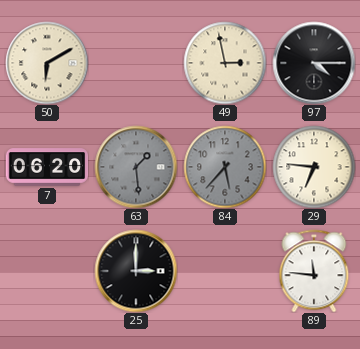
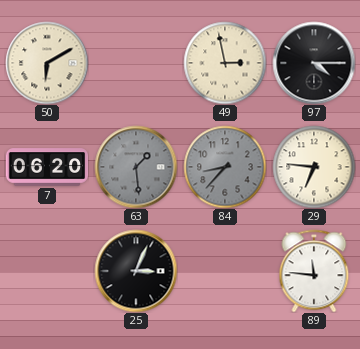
84: 5:37 -> 8:37 (225, 167)
25: 3:00 -> 3:04 (136, 271)
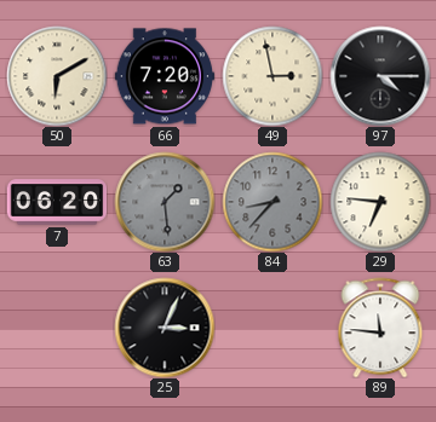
66: none -> 7:20 (163, 76)
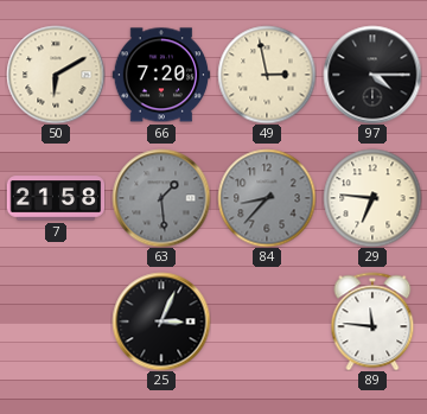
7: 06:20 -> 21:58 (56, 198)
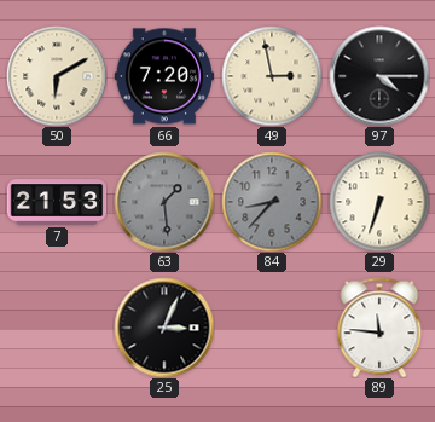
7: 21:58 -> 21:53 (57, 202)
29: 6:46 -> 6:33 (379, 202)
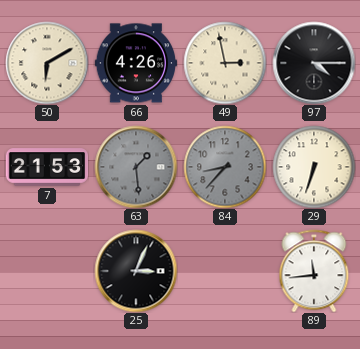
66: 7:20 -> 4:26 (135, 63)
89: 11:46 -> 11:44 (314, 271)
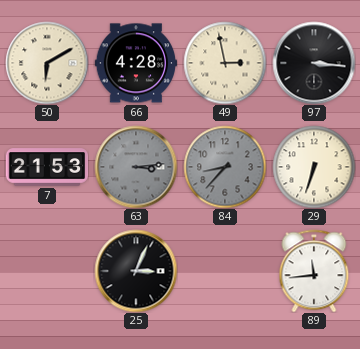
66: 4:26 -> 4:28 (135, 63)
97: 4:15 -> 3:16 (314, 63)
63: 1:29 -> 3:14 (136, 167)
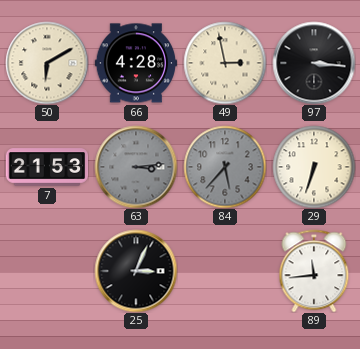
84: 8:37 -> 5:37 (225, 167)
